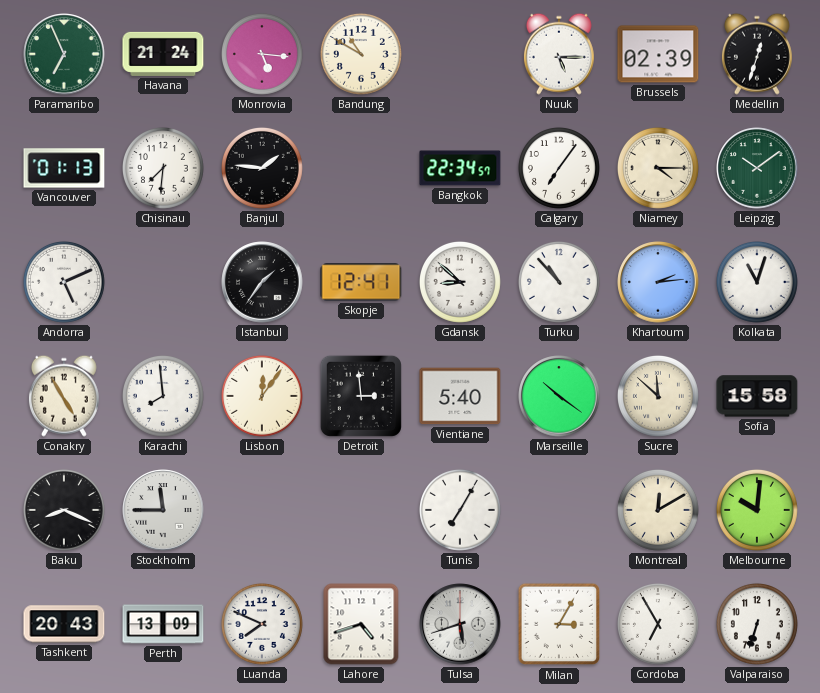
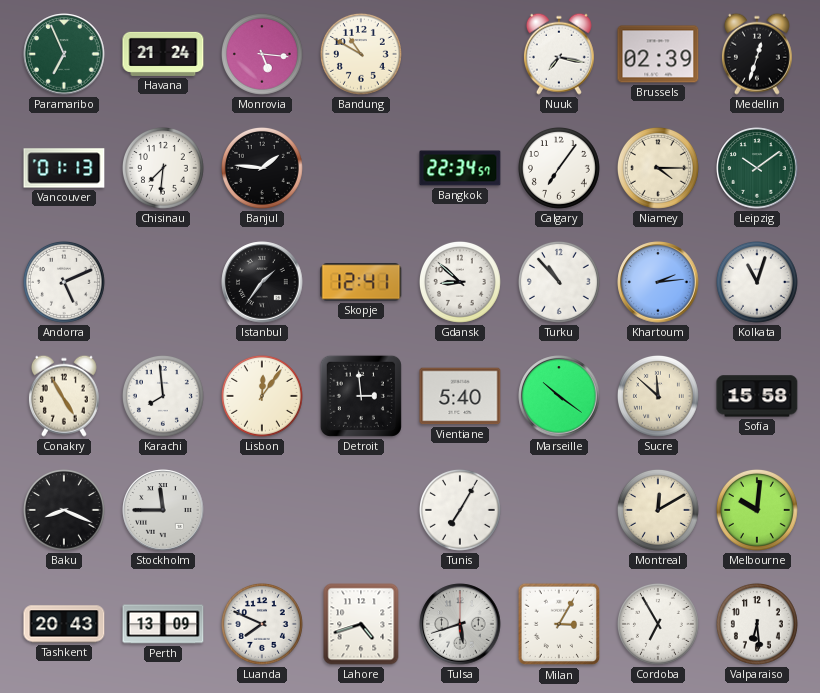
Nuuk: 5:15 -> 7:17 (559, 54)
Valparaiso: 6:33 -> 6:29 (757, 624)
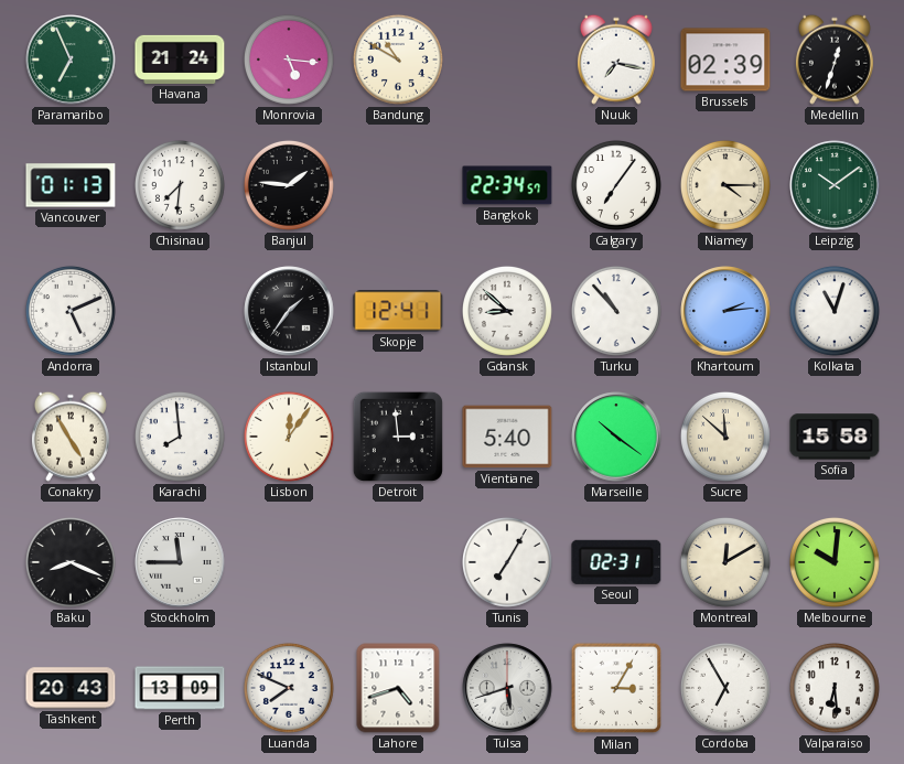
Seoul: none -> 02:31 (616, 562)
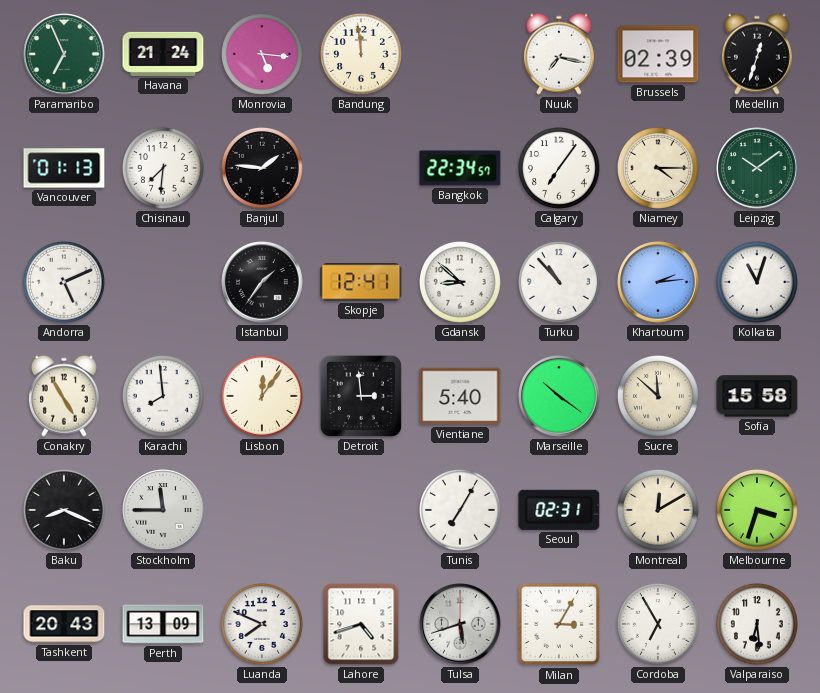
Bandung: 10:50 -> 11:59 (361, 54)
Melbourne: 10:01 -> 3:33 (757, 510)
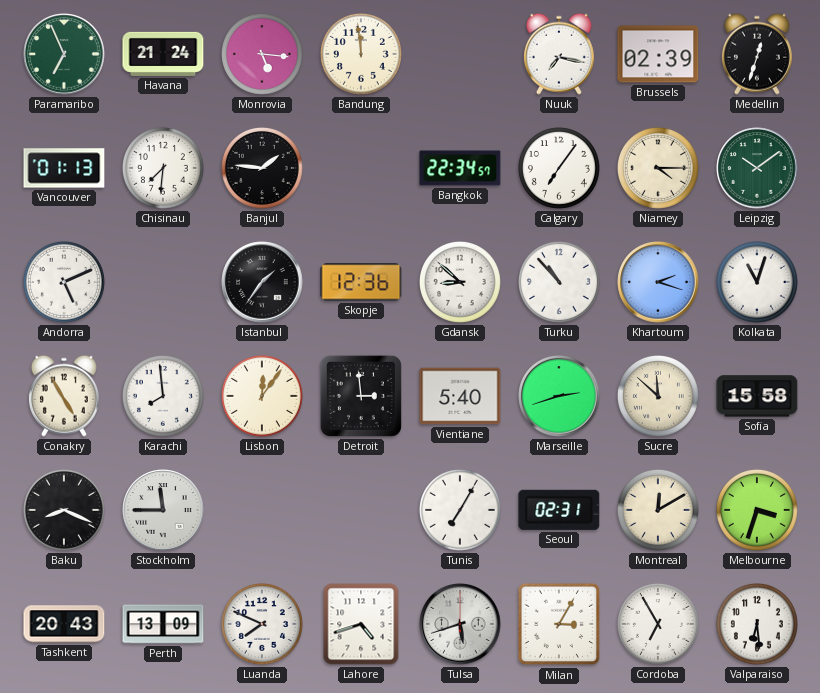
Skopje: 12:41 -> 12:36 (361, 282)
Khartoum: 2:14 -> 2:18 (658, 282)
Marseille: 10:21 -> 2:42 (559, 396)
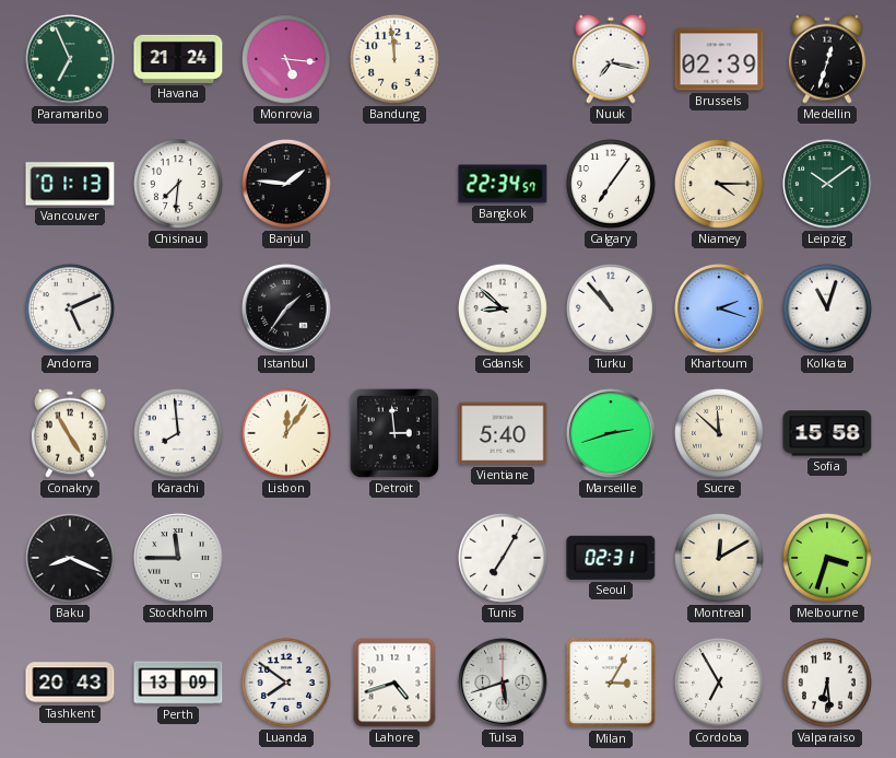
Skopje: 12:36 -> none (361, 282)
Luanda: 7:49 -> 7:51 (286, 683)
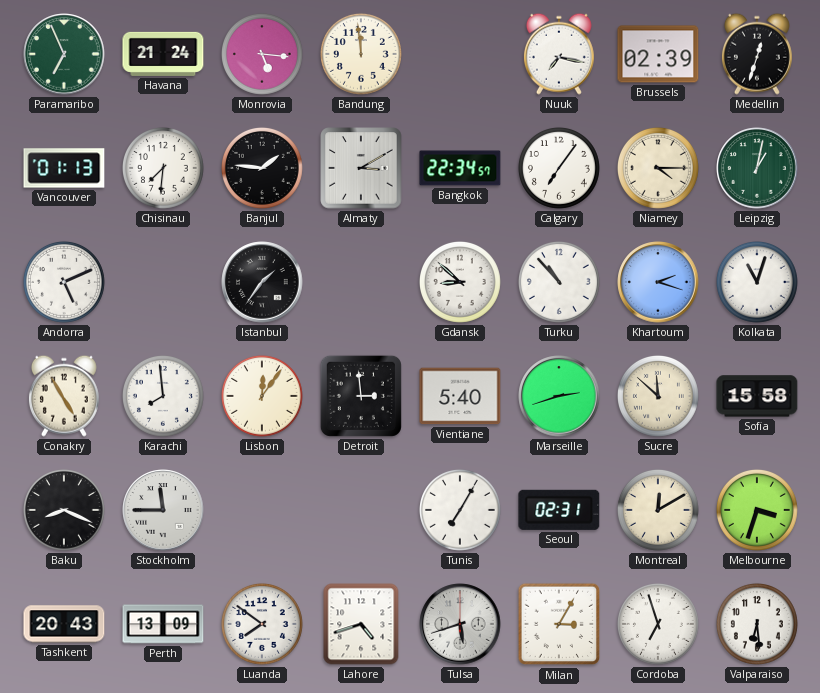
Almaty: none -> 3:10 (361, 168)
Leipzig: 10:09 -> 1:02 (757, 168)
Cordoba: 6:55 -> 6:57 (658, 624)
